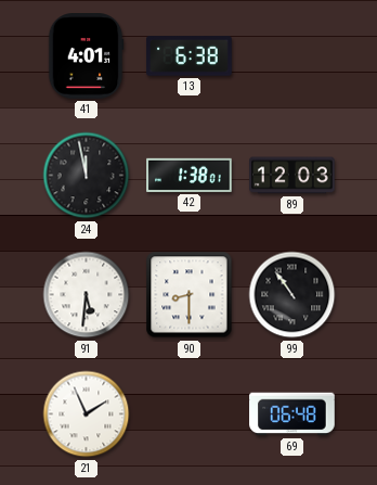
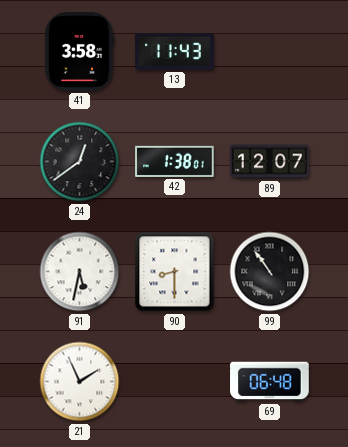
41: 4:01 -> 3:58 (79, 52)
13: 6:38 -> 11:43 (175, 52)
24: 11:58 -> 12:39 (80, 162)
89: 12:03 -> 12:07 (270, 162)
91: 5:31 -> 5:32 (80, 272)
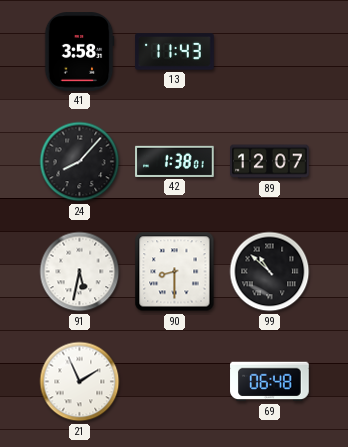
24: 12:39 -> 8:07 (80, 162)
99: 10:54 -> 10:52 (270, 272)
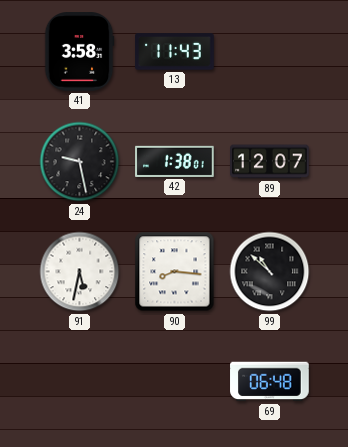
24: 8:07 -> 9:28 (80, 162)
90: 8:30 -> 8:16 (175, 272)
21: 1:56 -> none (80, 382)
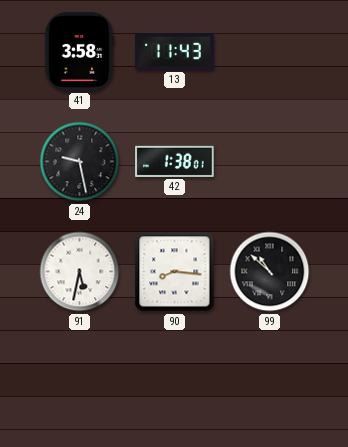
89: 12:07 -> none (270, 162)
69: 06:48 -> none (270, 382)
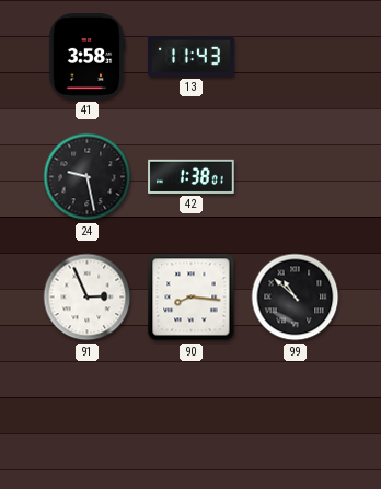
91: 5:32 -> 2:56 (88, 298)
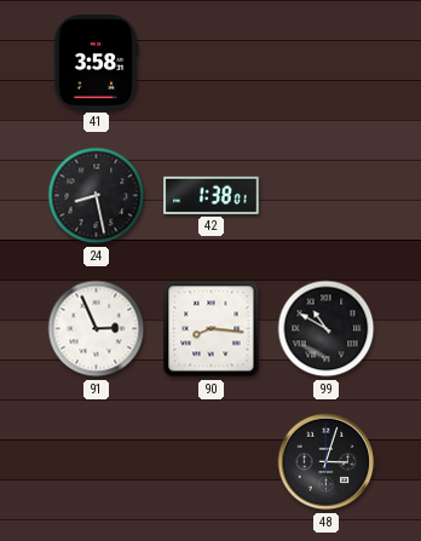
13: 11:43 -> none (192, 57)
24: 9:28 -> 8:28 (97, 196)
99: 10:52 -> 10:50 (327, 329)
48: none -> 3:03 (327, 462)
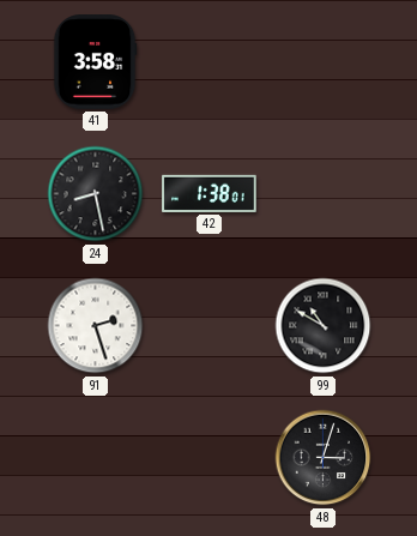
91: 2:56 -> 2:27 (96, 326)
90: 8:16 -> none (212, 329)
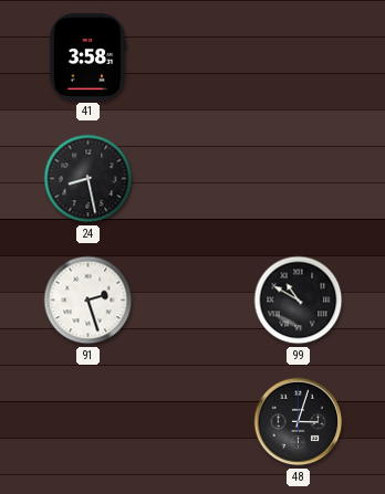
42: 1:38 -> none (210, 193)
